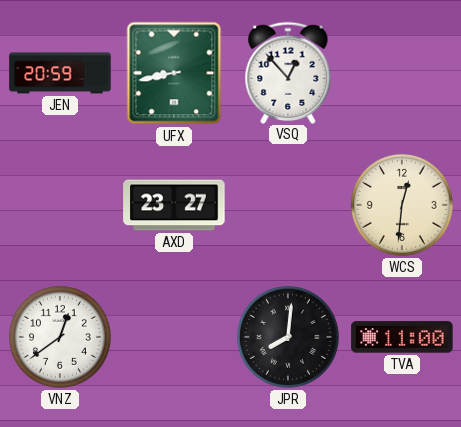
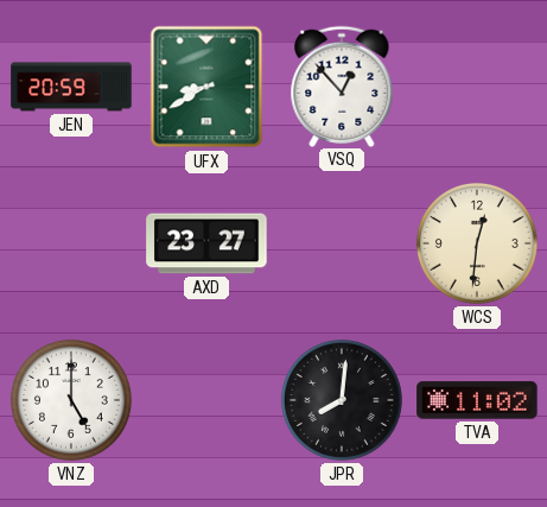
UFX: 8:43 -> 8:40 (206, 87)
VNZ: 12:39 -> 5:00 (71, 400)
TVA: 11:00 -> 11:02 (477, 400)
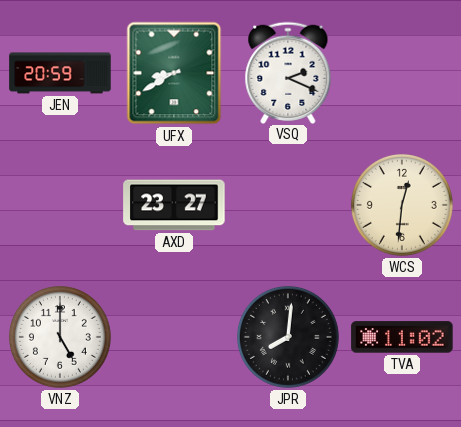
VSQ: 12:53 -> 2:19 (288, 72)
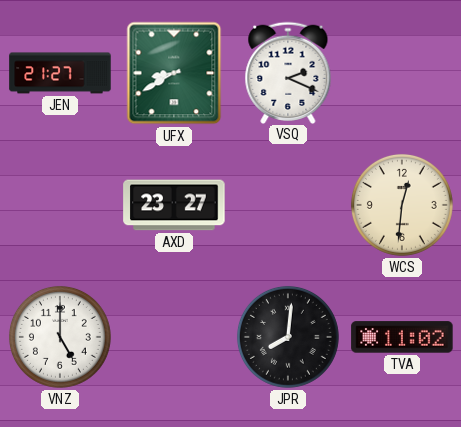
JEN: 20:59 -> 21:27 (60, 73)
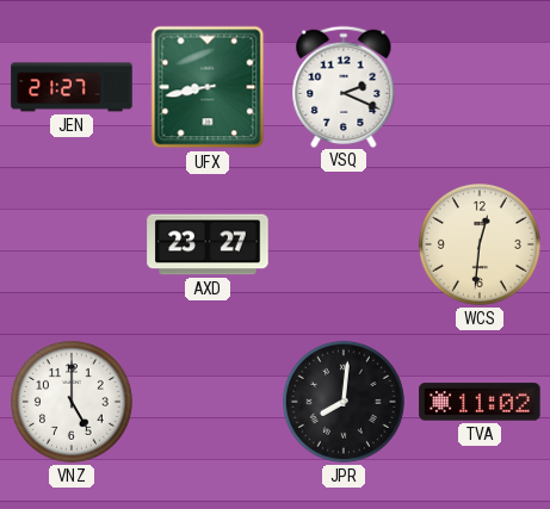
UFX: 8:40 -> 8:43 (208, 87)
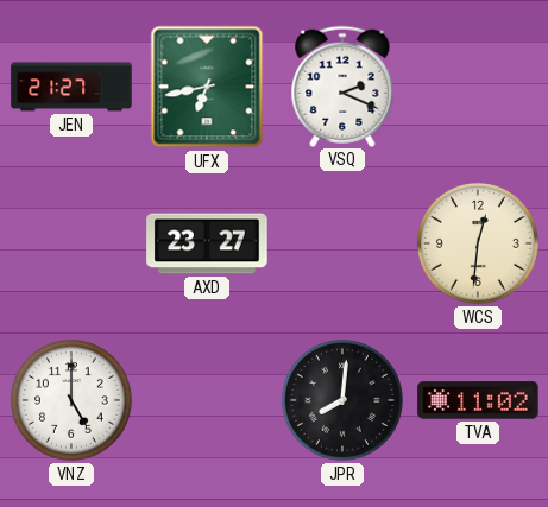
UFX: 8:43 -> 6:43 (207, 87)
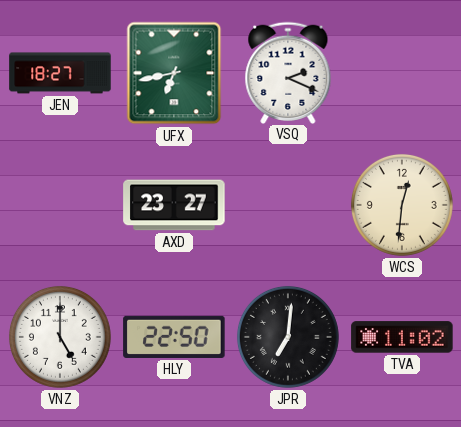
JEN: 21:27 -> 18:27 (60, 73)
HLY: none -> 22:50 (174, 337)
JPR: 8:01 -> 7:01 (288, 337)
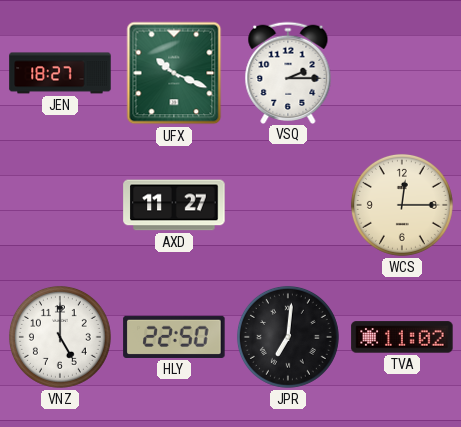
UFX: 6:43 -> 10:19 (174, 73)
VSQ: 2:19 -> 2:15 (288, 72)
AXD: 23:27 -> 11:27 (174, 205)
WCS: 12:31 -> 12:15 (402, 205)
